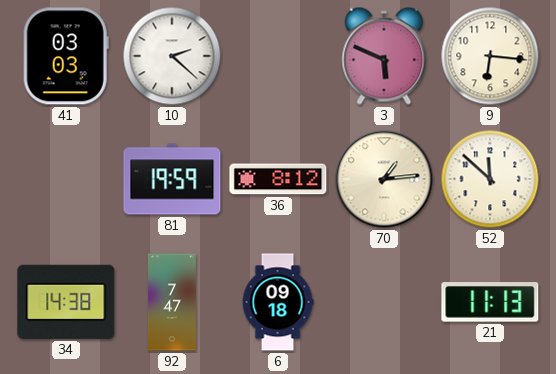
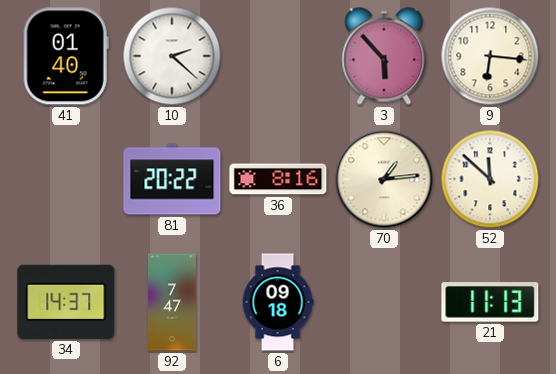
41: 03:03 -> 01:40 (66, 56)
3: 5:49 -> 5:53 (384, 56)
81: 19:59 -> 20:22 (172, 179)
36: 8:12 -> 8:16 (278, 179)
34: 14:38 -> 14:37 (66, 302)
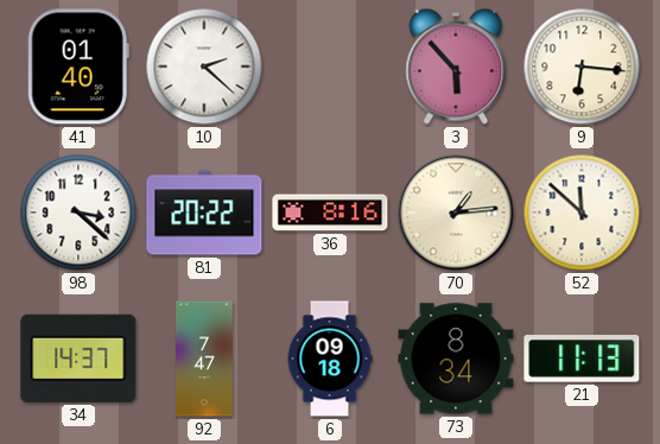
98: none -> 3:22 (78, 213)
73: none -> 8:34 (456, 359)
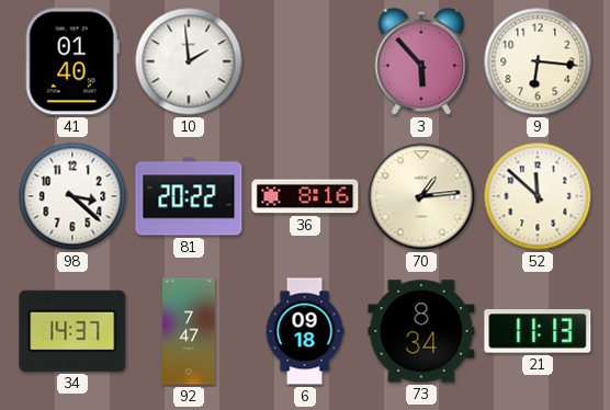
10: 2:22 -> 1:59 (189, 61)
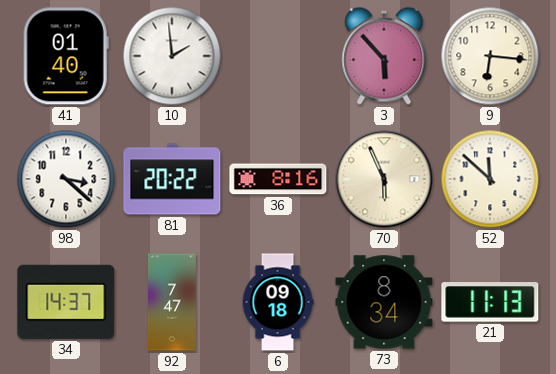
70: 1:14 -> 5:56 (384, 179)
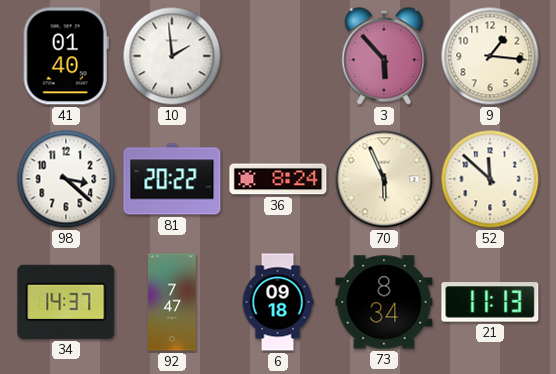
9: 6:16 -> 1:16 (490, 56)
36: 8:16 -> 8:24 (278, 179)
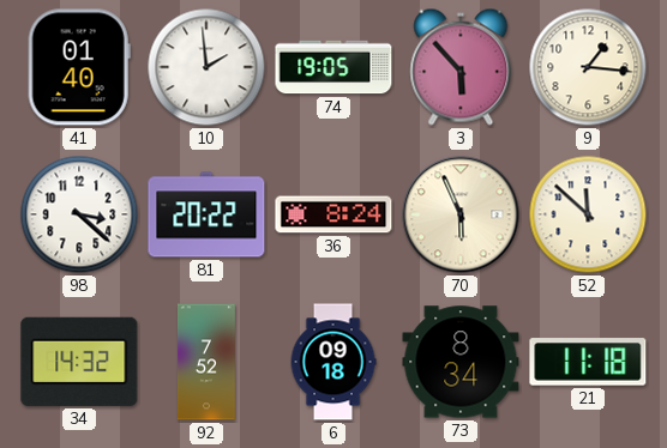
74: none -> 19:05 (333, 67)
34: 14:37 -> 14:32 (79, 362)
92: 7:47 -> 7:52 (206, 362)
21: 11:13 -> 11:18 (588, 362)
